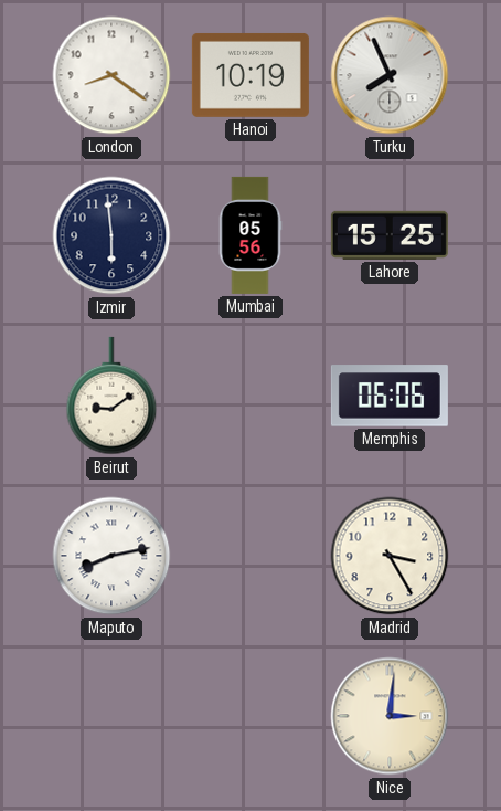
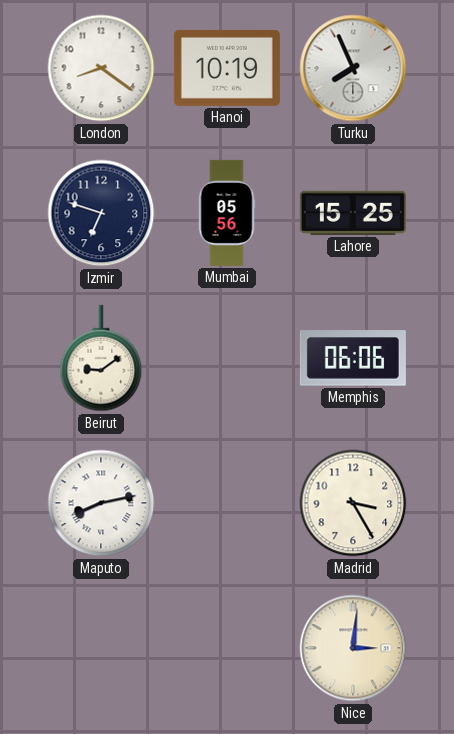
Izmir: 5:59 -> 6:48 (101, 213)
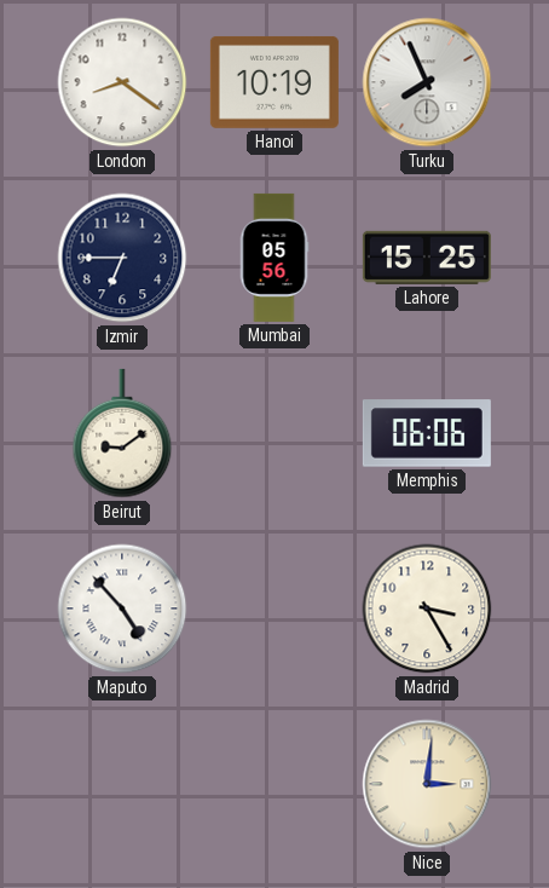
Izmir: 6:48 -> 6:45 (122, 258)
Maputo: 8:13 -> 4:53 (122, 609)
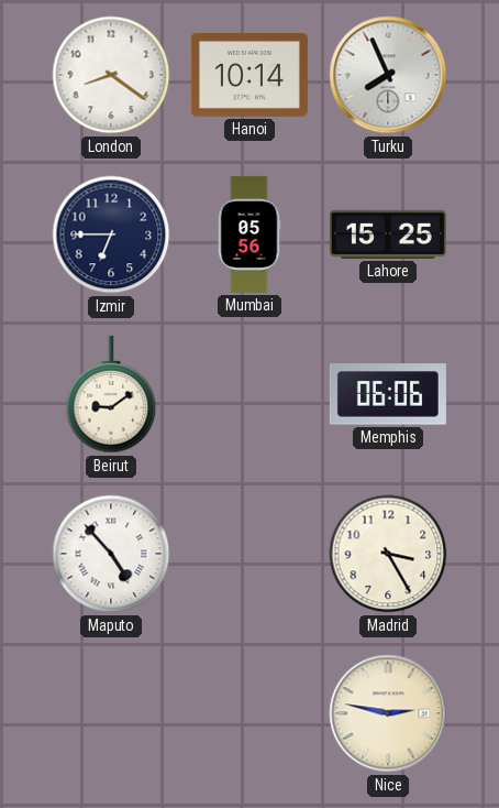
Hanoi: 10:19 -> 10:14 (249, 75)
Nice: 3:01 -> 2:47 (388, 713)
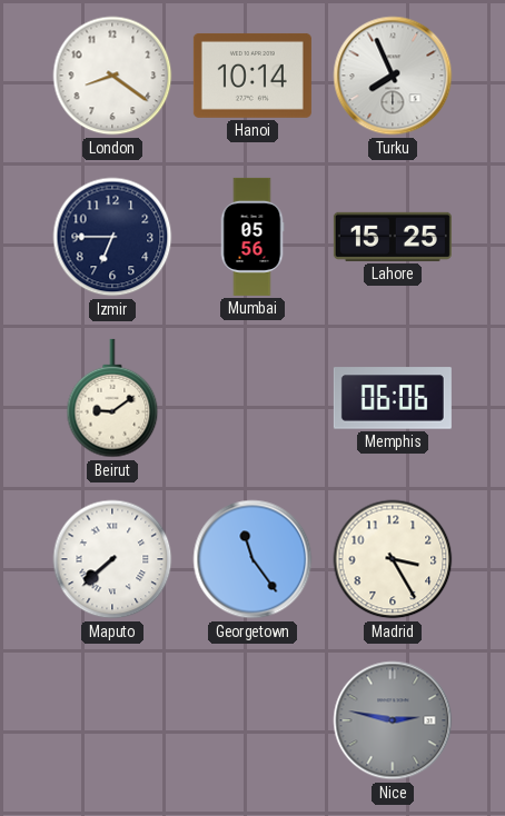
Maputo: 4:53 -> 7:38 (112, 559)
Georgetown: none -> 11:24 (253, 559)
Nice dial: cream -> grey (393, 720)
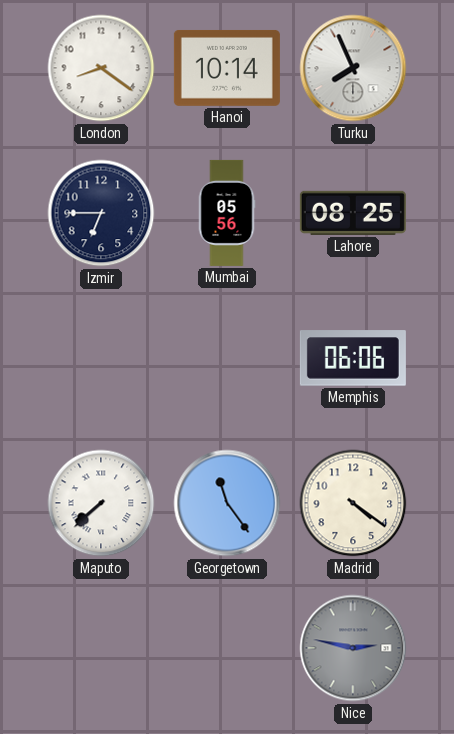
Lahore: 15:25 -> 08:25 (353, 213)
Beirut: 9:09 -> none (112, 398)
Madrid: 3:25 -> 4:21 (353, 503)
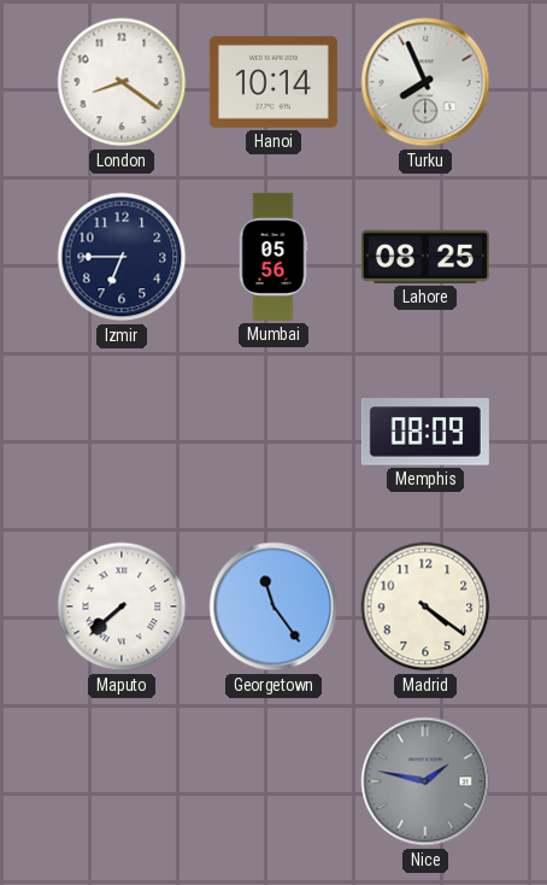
Memphis: 06:06 -> 08:09 (425, 432)
Nice: 2:47 -> 1:47 (425, 781)
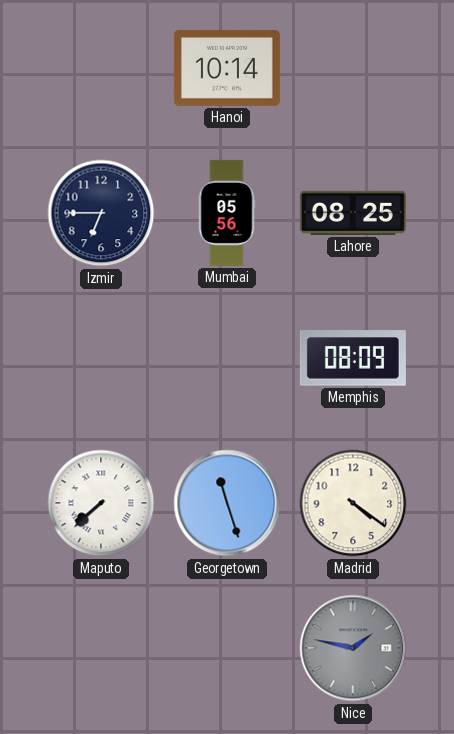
London: 8:21 -> none (122, 82)
Turku: 7:56 -> none (425, 82)
Georgetown: 11:24 -> 11:27 (227, 503)
